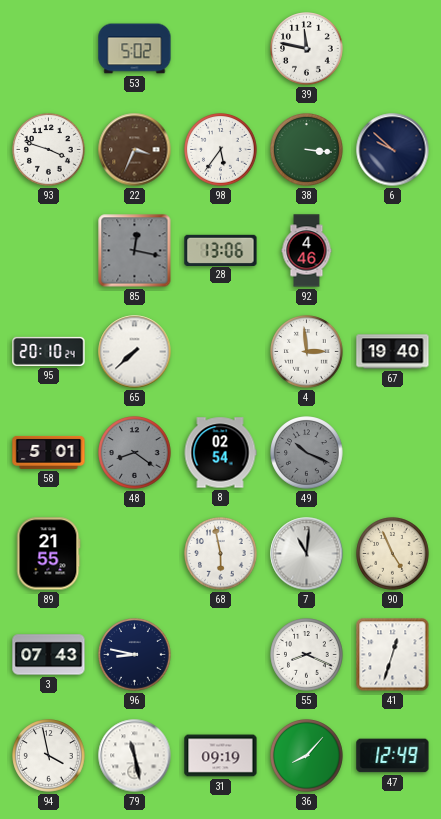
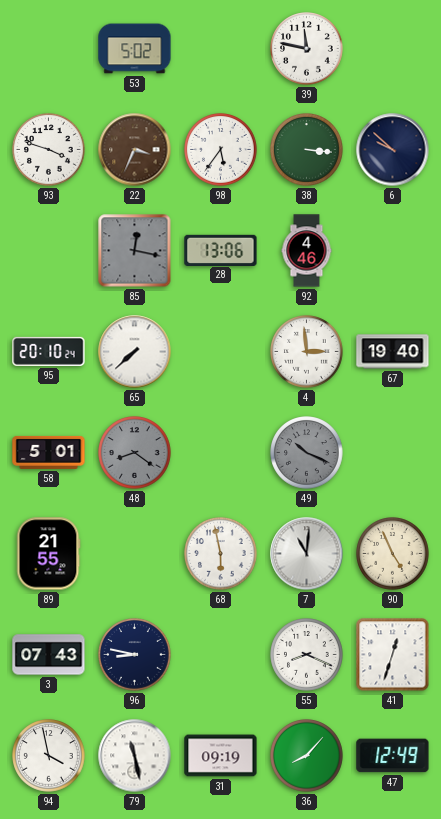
8: 02:54 -> none (220, 453)
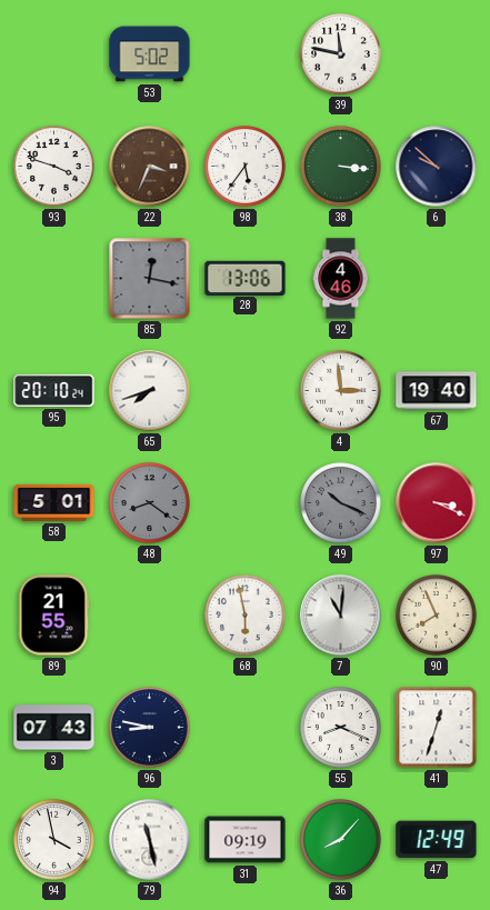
65: 7:38 -> 7:42 (150, 391)
97: none -> 3:19 (437, 503)
90: 4:56 -> 7:56 (437, 616)
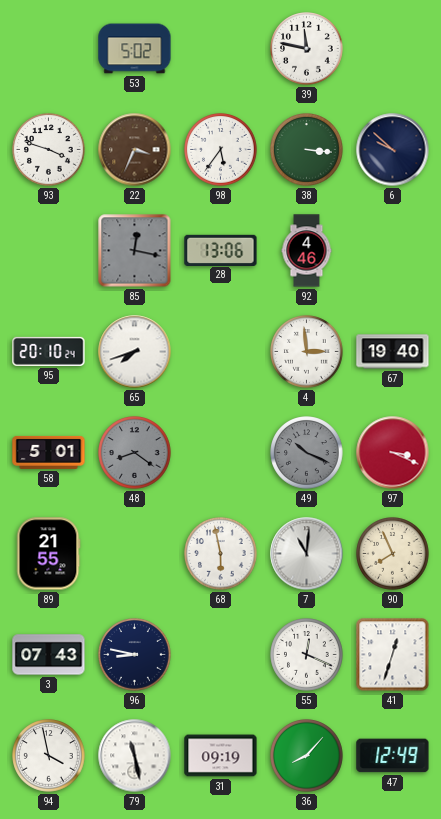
55: 8:19 -> 12:19 (307, 655)
